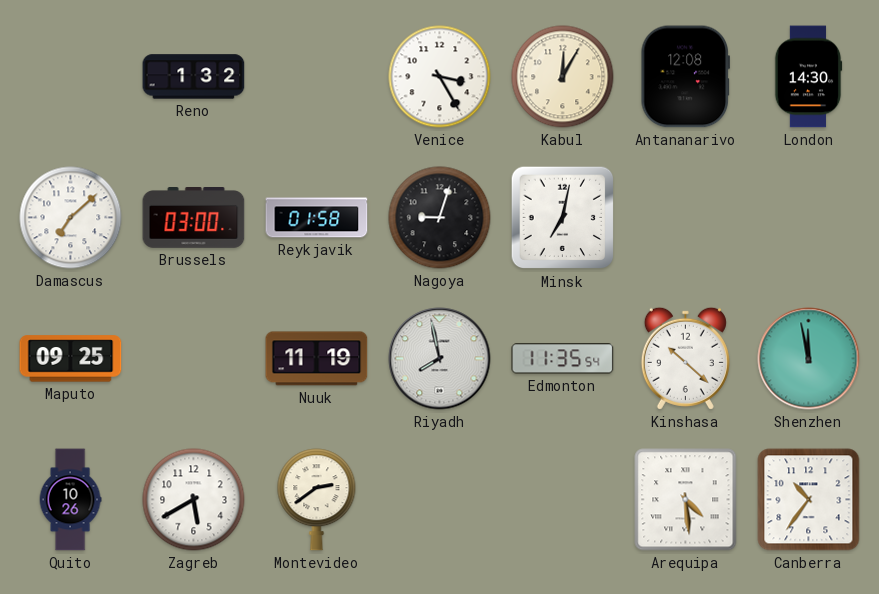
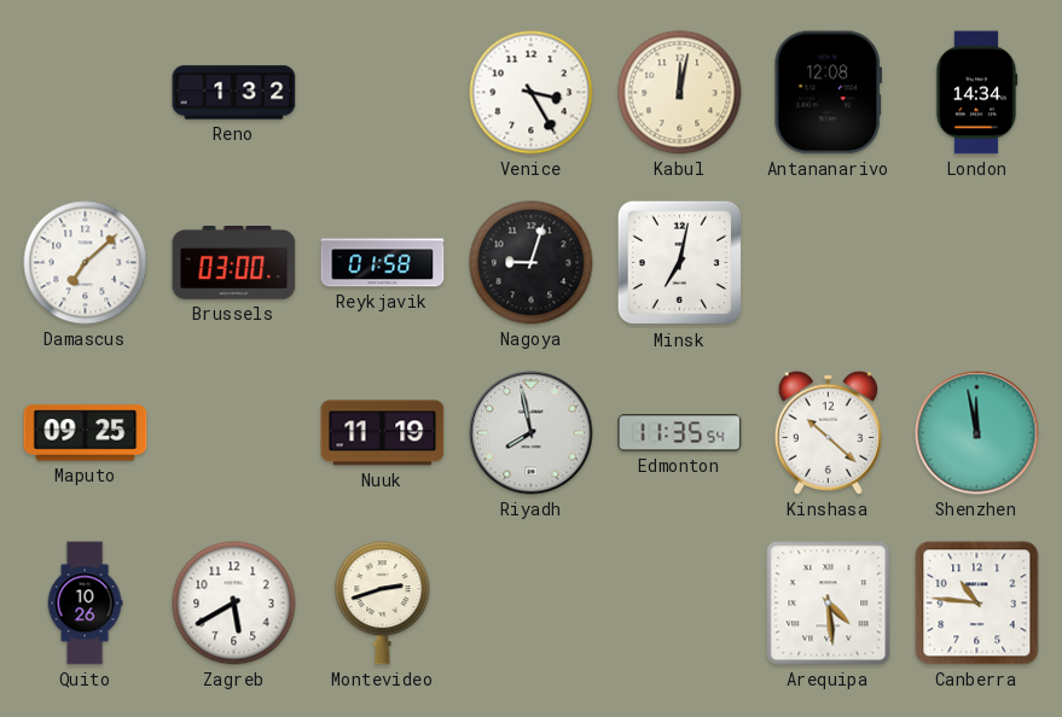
Kabul: 12:05 -> 12:02 (680, 93)
London: 14:30 -> 14:34 (976, 93)
Montevideo: 2:39 -> 2:42 (383, 604)
Canberra: 10:36 -> 10:46 (977, 604)
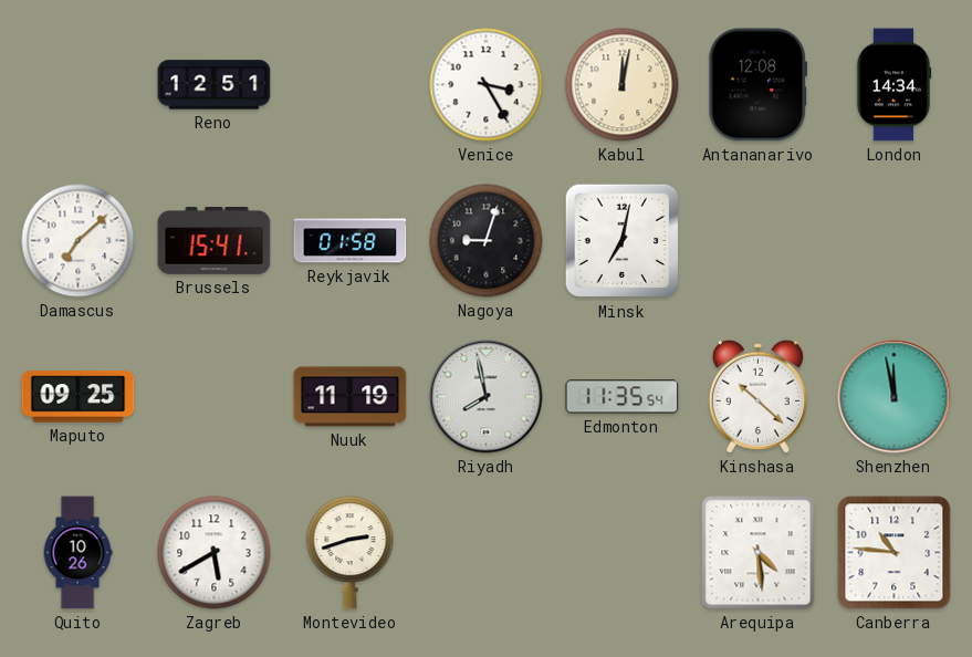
Reno: 1:32 -> 12:51 (215, 85)
Brussels: 03:00 -> 15:41 (215, 241)
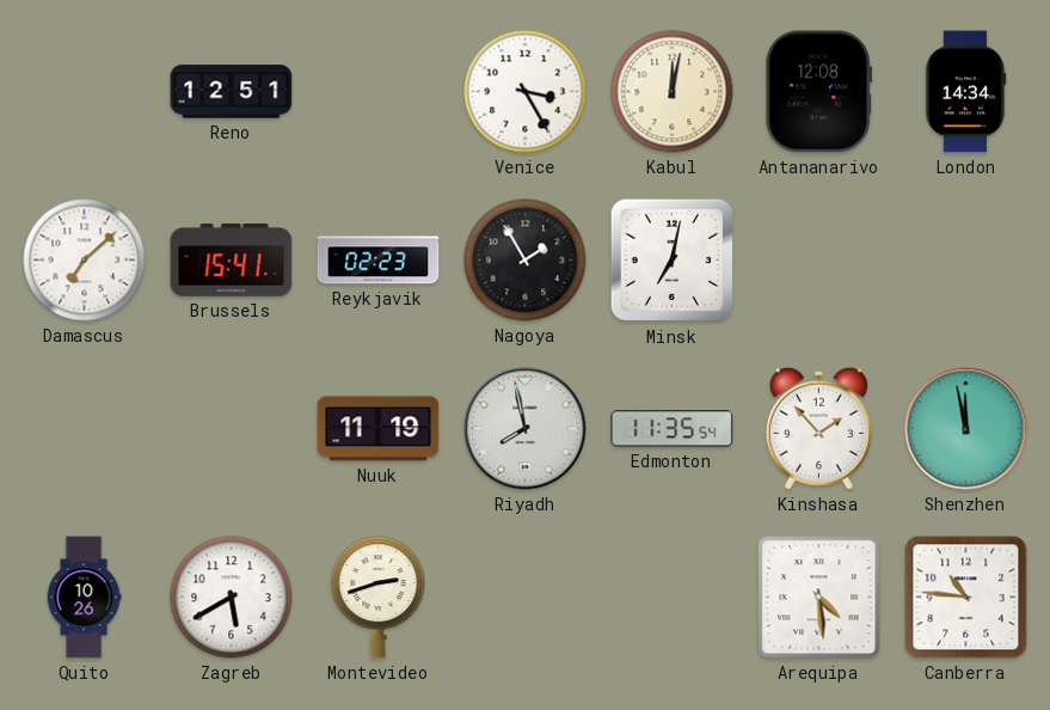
Reykjavik: 01:58 -> 02:23 (379, 261)
Nagoya: 9:03 -> 1:55 (526, 261)
Maputo: 09:25 -> none (79, 397)
Kinshasa: 10:22 -> 1:53 (818, 428)
